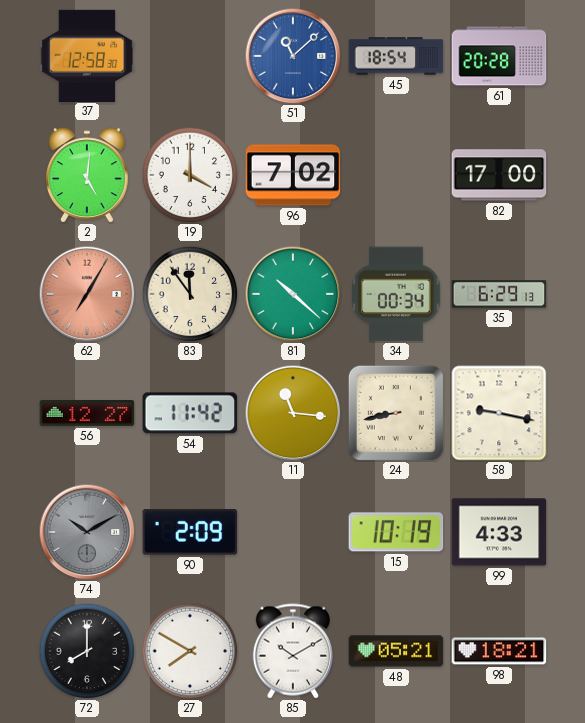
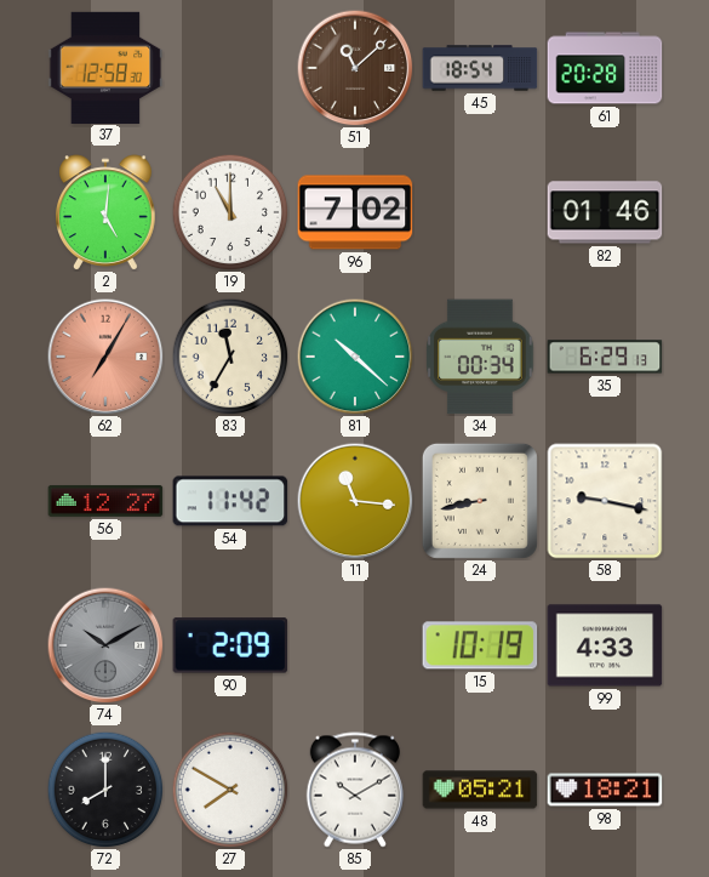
51 dial: blue -> brown (355, 68)
19: 4:00 -> 11:00 (230, 212)
82: 17:00 -> 01:46 (605, 212)
83: 11:54 -> 11:35 (230, 357)
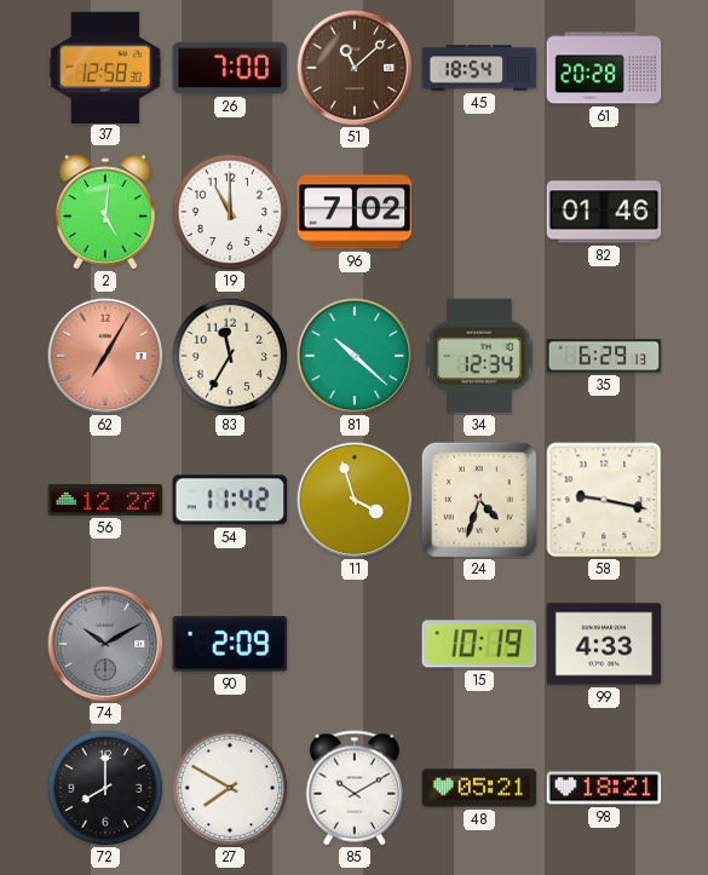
26: none -> 7:00 (230, 68)
34: 00:34 -> 12:34 (479, 356)
11: 11:16 -> 3:57 (355, 500)
24: 8:43 -> 4:33 (479, 500)
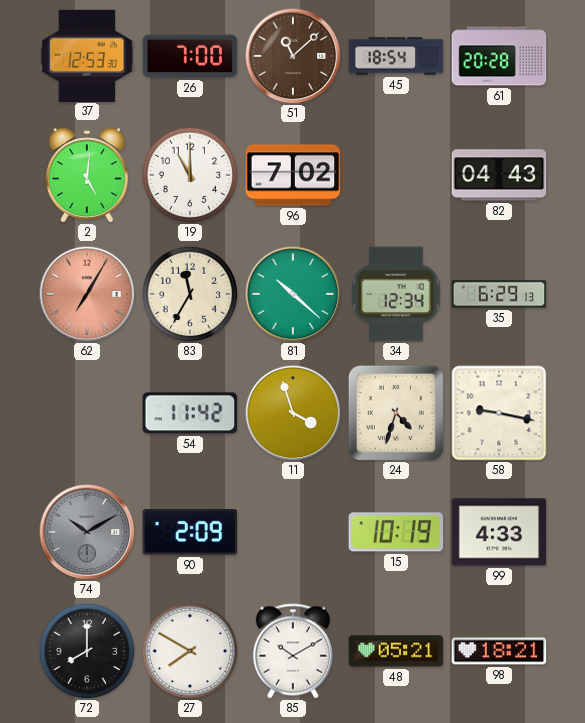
37: 12:58 -> 12:53 (87, 55)
82: 01:46 -> 04:43 (499, 175)
56: 12:27 -> none (105, 500)
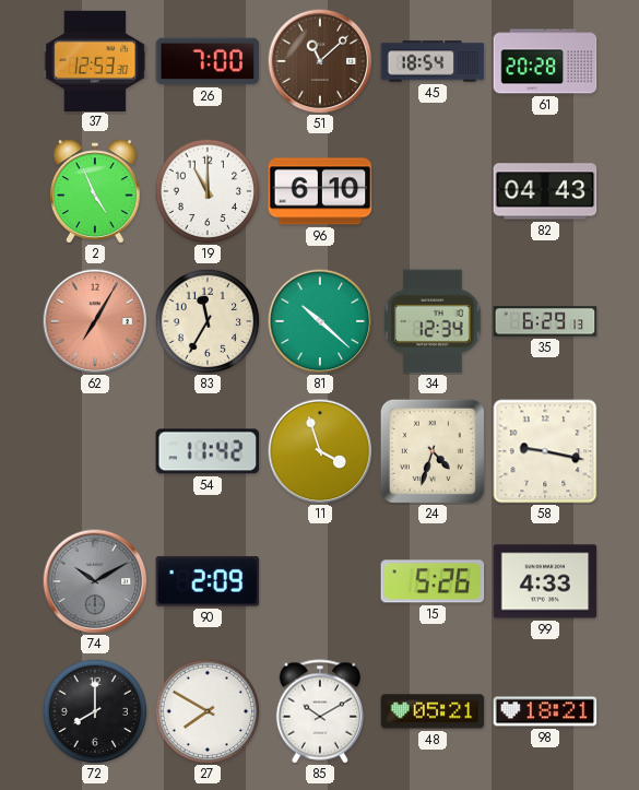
2: 5:01 -> 4:56 (96, 191)
96: 7:02 -> 6:10 (320, 191)
15: 10:19 -> 5:26 (433, 581)
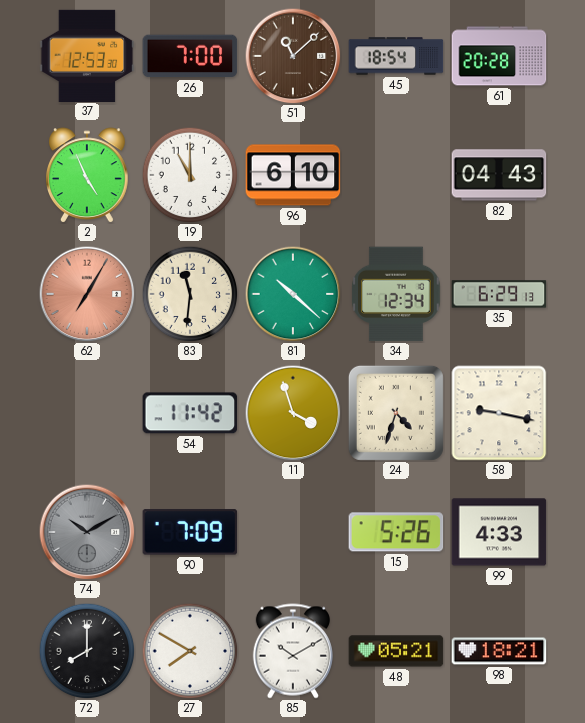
83: 11:35 -> 11:31 (190, 294)
90: 2:09 -> 7:09 (190, 532)
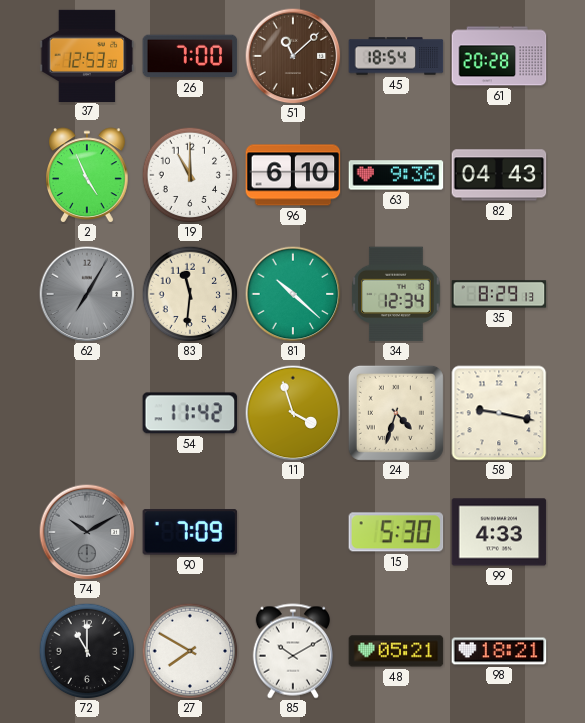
63: none -> 9:36 (396, 175)
62 dial: salmon -> grey (87, 294)
35: 6:29 -> 8:29 (499, 294)
15: 5:26 -> 5:30 (396, 532)
72: 8:00 -> 11:00 (87, 651)
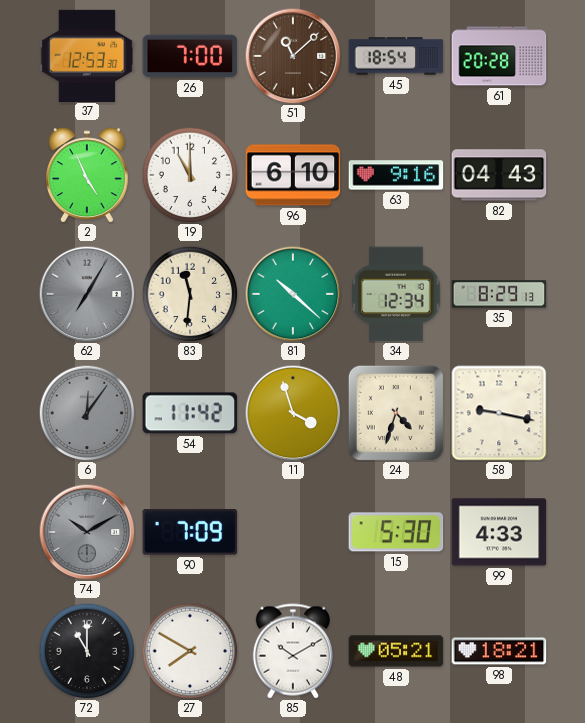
63: 9:36 -> 9:16 (396, 175)
6: none -> 12:06 (87, 413)
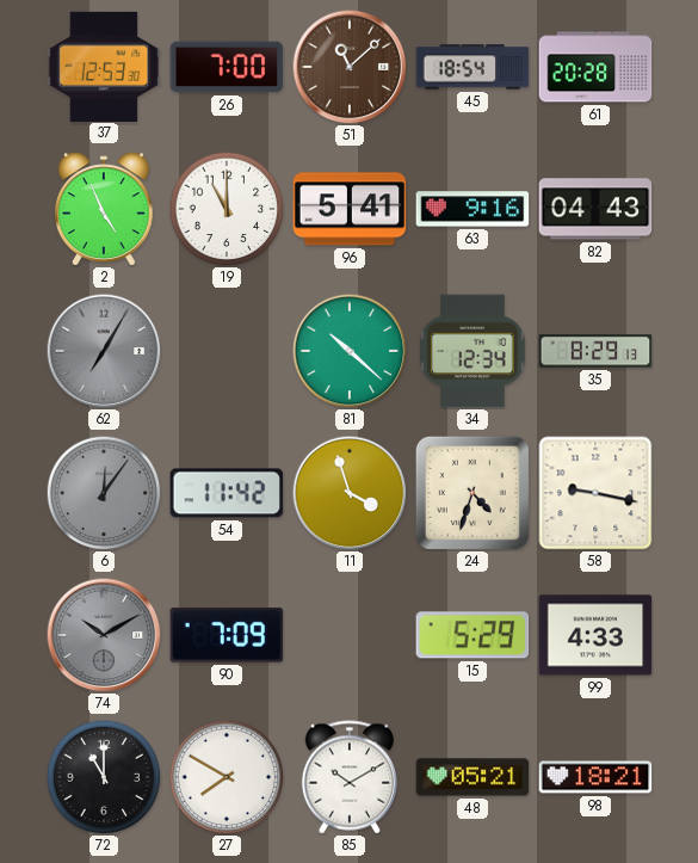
96: 6:10 -> 5:41 (350, 209)
83: 11:31 -> none (190, 294)
15: 5:30 -> 5:29 (472, 635)
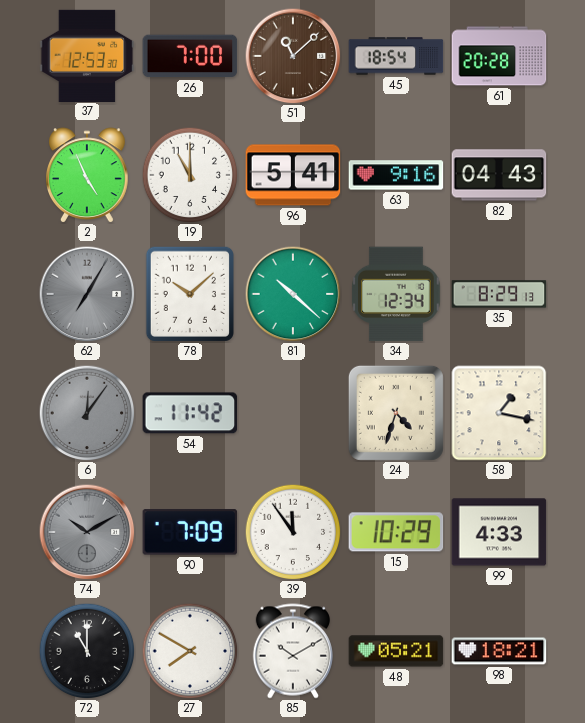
78: none -> 10:08 (190, 294)
11: 3:57 -> none (350, 493)
58: 9:17 -> 1:17 (499, 413)
39: none -> 11:54 (293, 532)
15: 5:29 -> 10:29 (396, 532)
